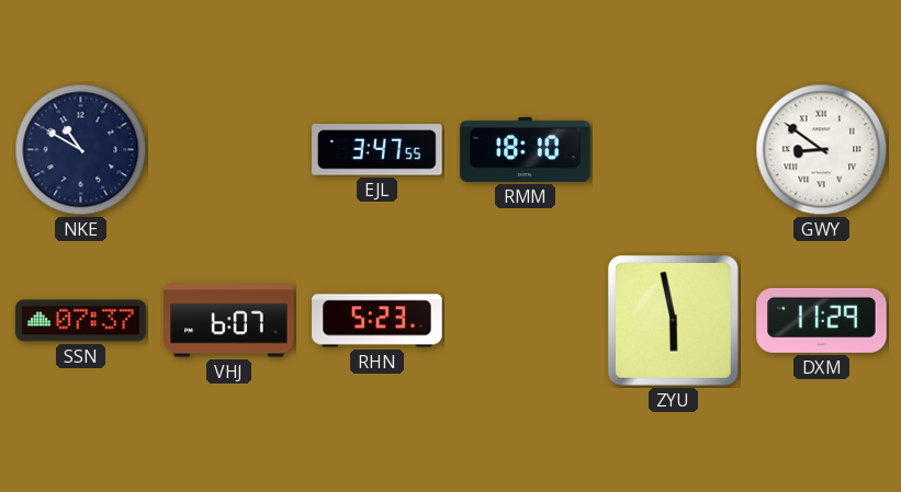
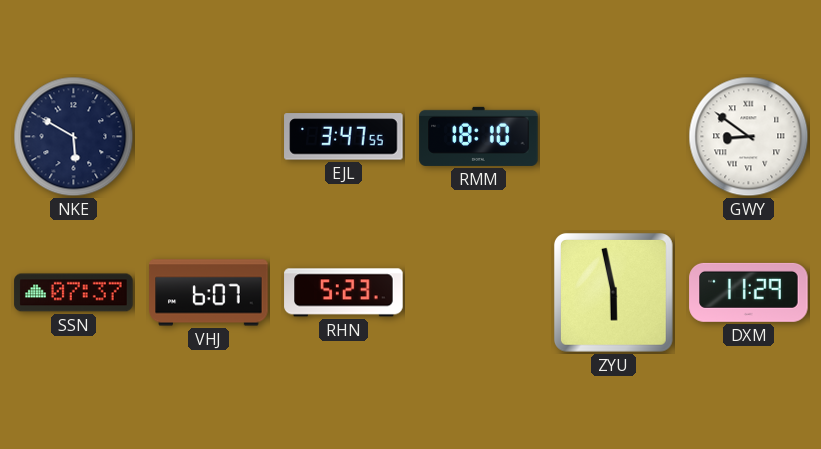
NKE: 10:50 -> 5:50 (74, 137)
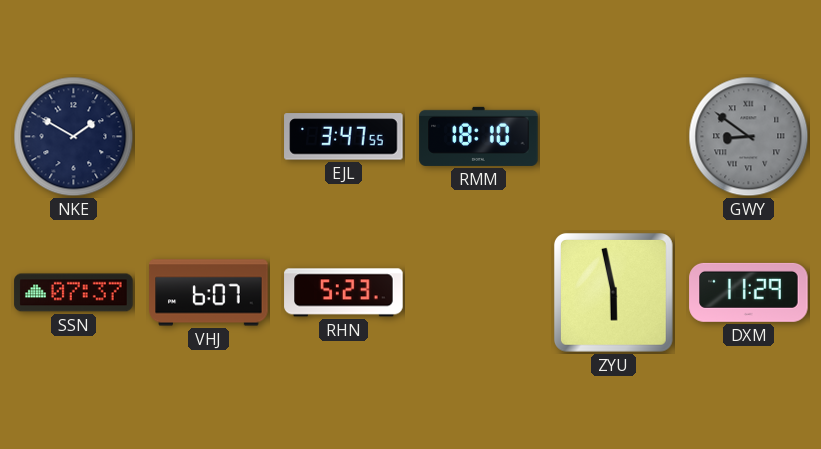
NKE: 5:50 -> 1:50 (74, 137)
GWY dial: white -> grey (749, 137)
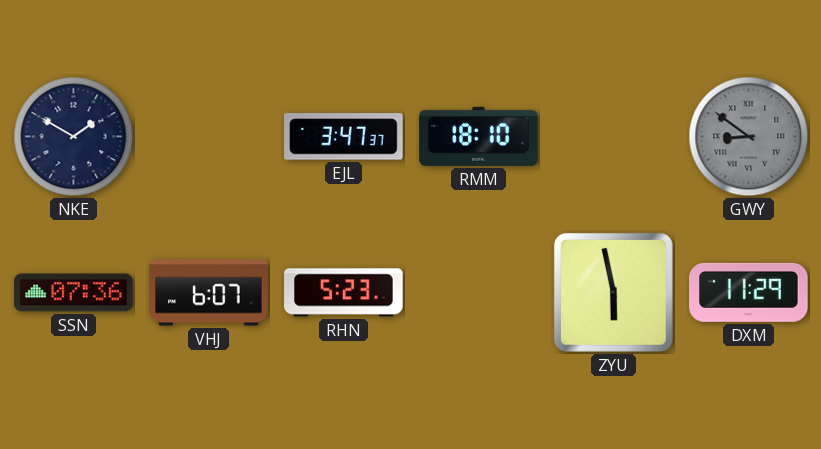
EJL: 3:47:55 -> 3:47:37 (344, 137)
SSN: 07:37 -> 07:36 (74, 293)
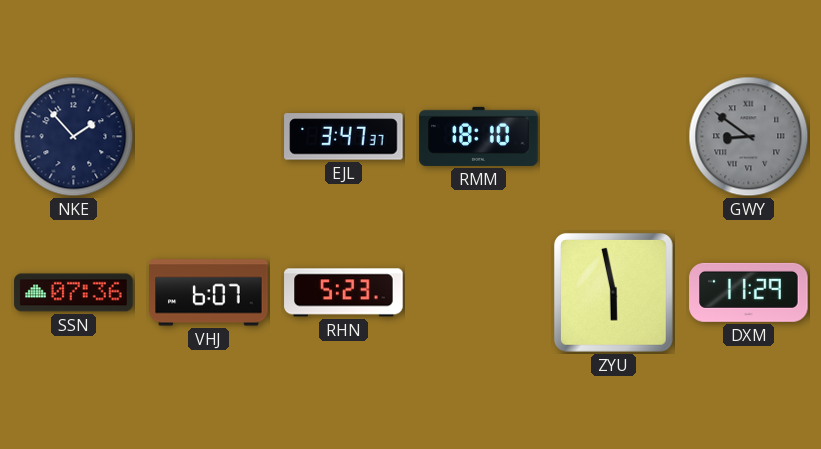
NKE: 1:50 -> 1:53 (74, 137)
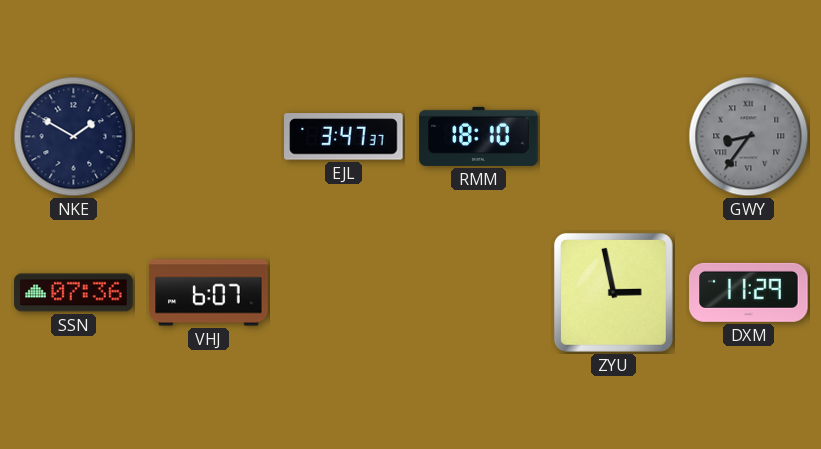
NKE: 1:53 -> 1:50 (74, 137)
GWY: 8:51 -> 8:36 (749, 137)
RHN: 5:23 -> none (344, 293)
ZYU: 5:58 -> 2:58 (613, 292)
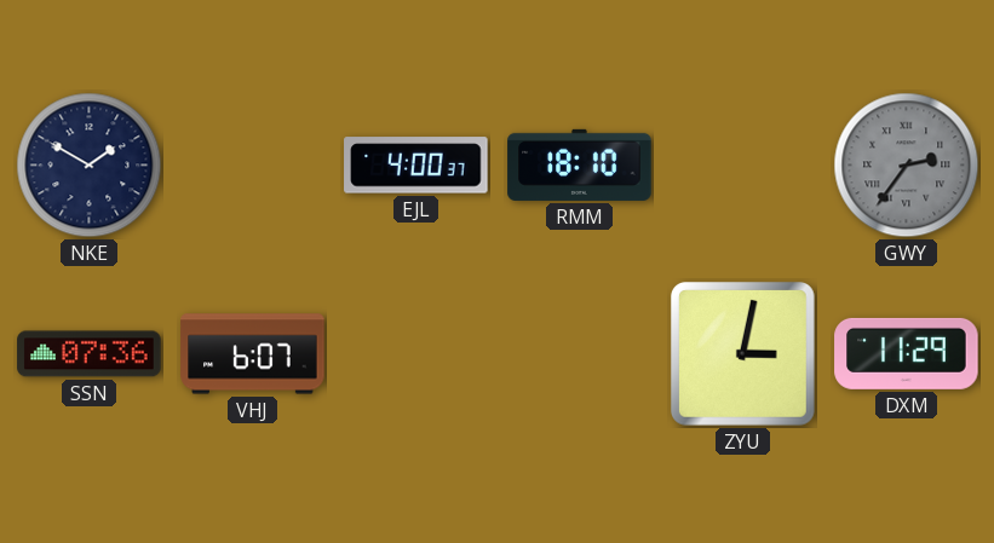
EJL: 3:47 -> 4:00 (416, 166)
GWY: 8:36 -> 2:36 (907, 166)
ZYU: 2:58 -> 3:02 (742, 353)
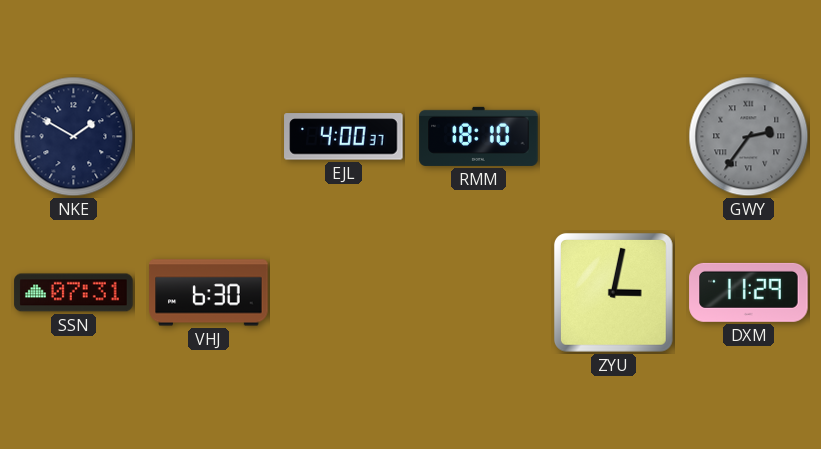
SSN: 07:36 -> 07:31 (74, 293)
VHJ: 6:07 -> 6:30 (209, 293)
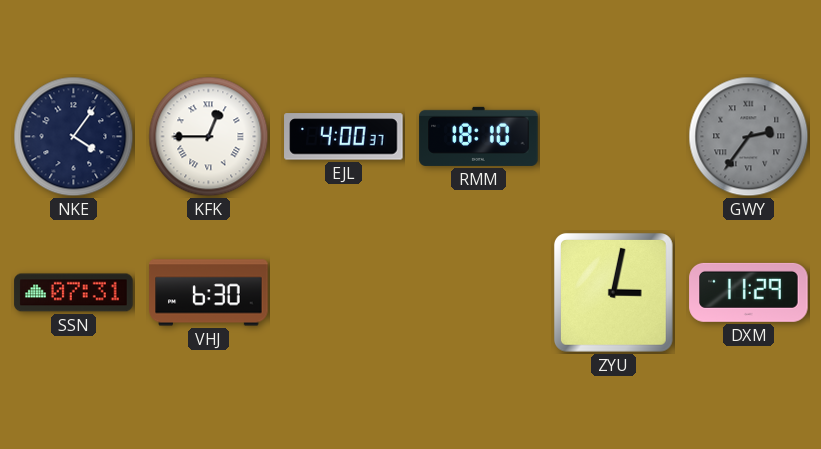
NKE: 1:50 -> 4:06 (74, 137)
KFK: none -> 12:45 (209, 137)
